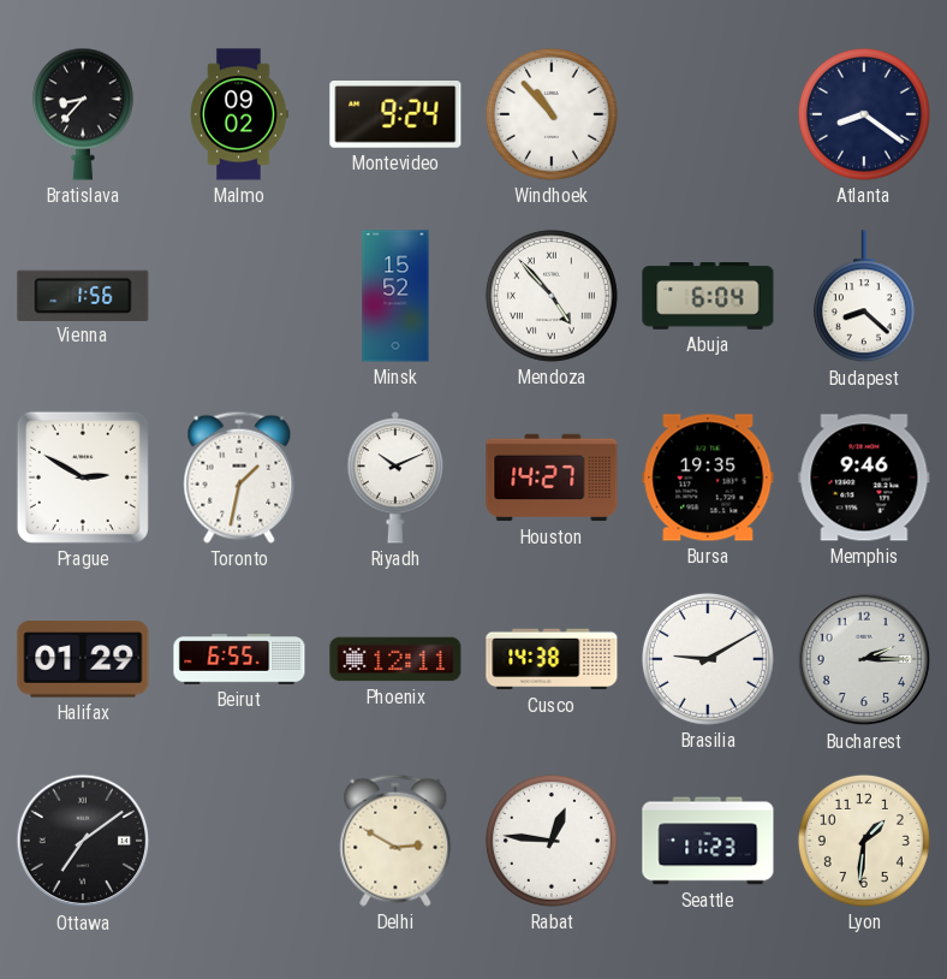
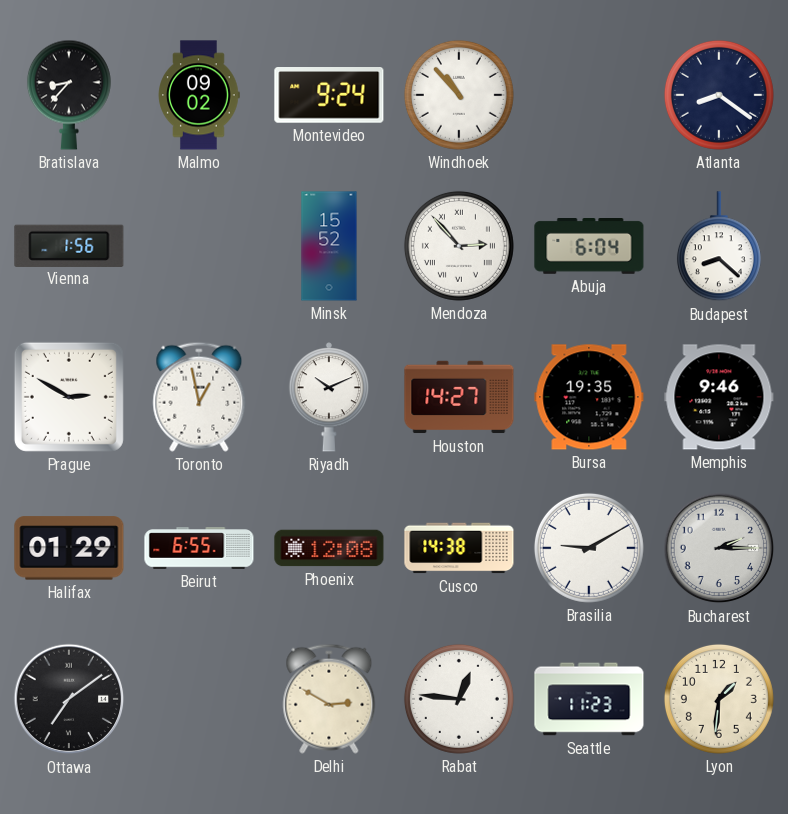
Mendoza: 4:53 -> 2:53 (459, 246)
Toronto: 1:32 -> 12:58 (199, 397)
Phoenix: 12:11 -> 12:08 (329, 548)
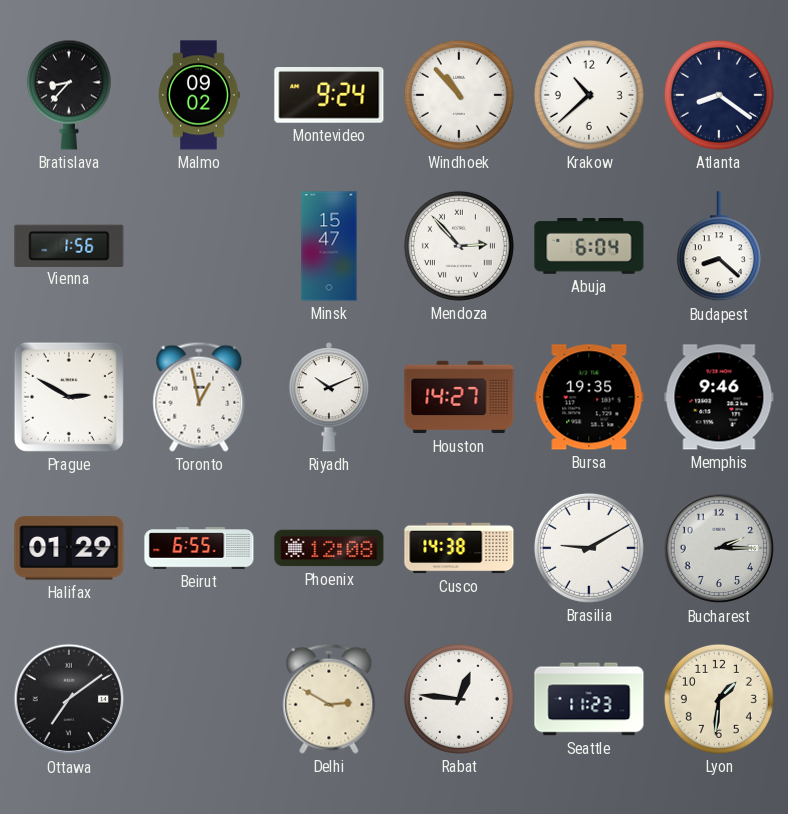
Krakow: none -> 10:38 (589, 95)
Minsk: 15:52 -> 15:47 (329, 246)
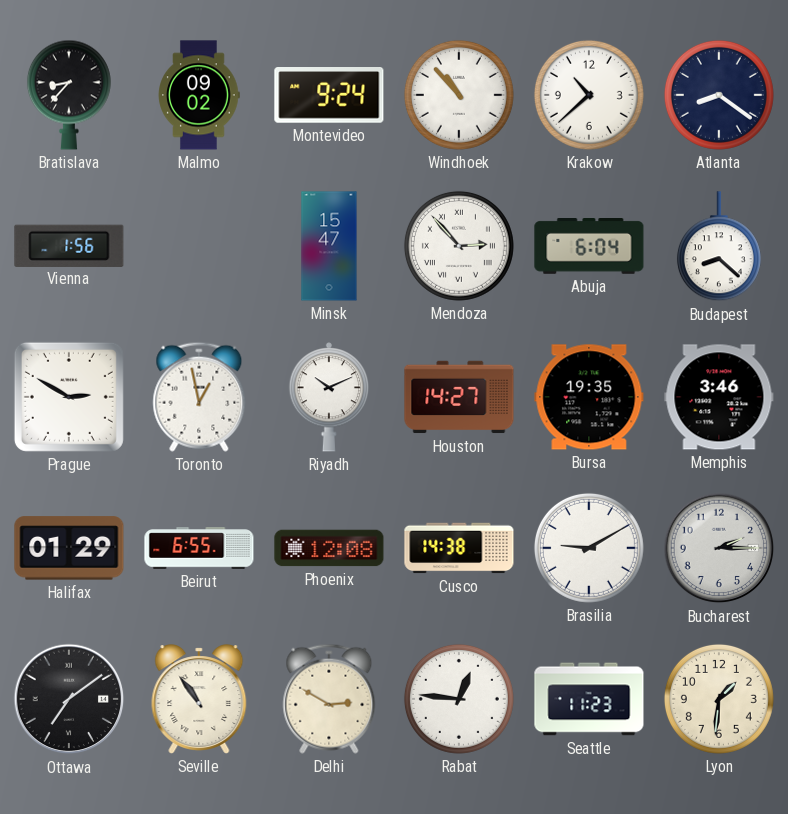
Memphis: 9:46 -> 3:46 (719, 397)
Seville: none -> 10:54 (199, 699)
